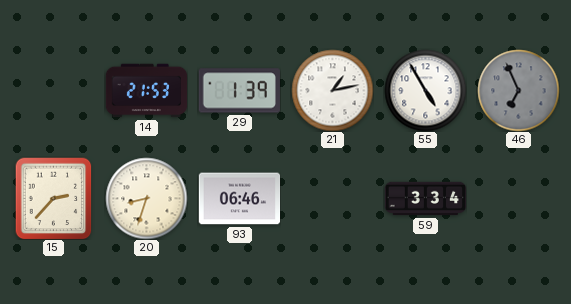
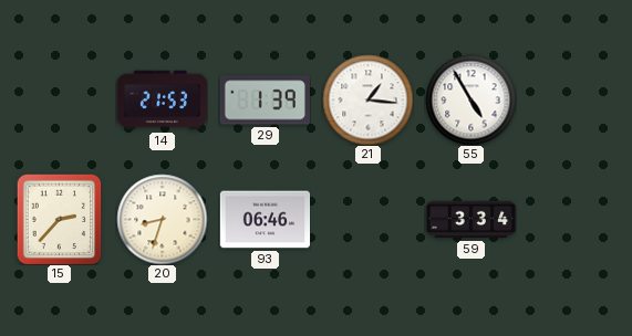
21: 1:13 -> 1:16 (367, 99)
46: 6:56 -> none (518, 90)
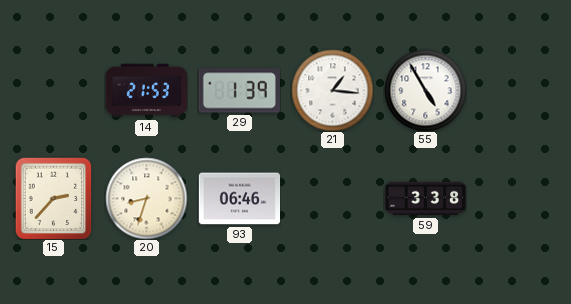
59: 3:34 -> 3:38 (425, 199)
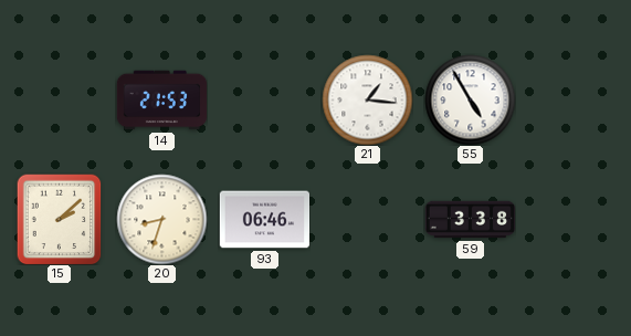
29: 1:39 -> none (239, 91)
15: 2:37 -> 2:08 (60, 219)
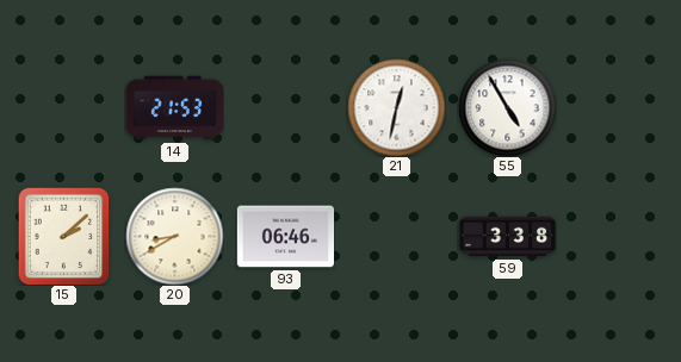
21: 1:16 -> 12:32 (396, 107)
20: 8:33 -> 8:40 (174, 236)
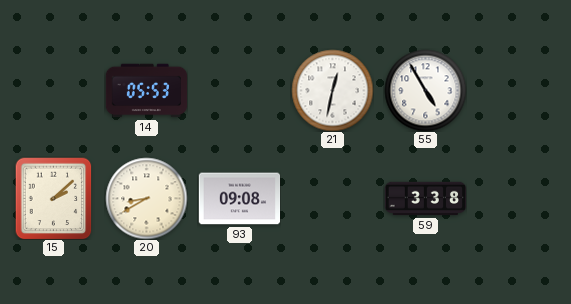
14: 21:53 -> 05:53 (146, 91)
93: 06:46 -> 09:08 (239, 199)
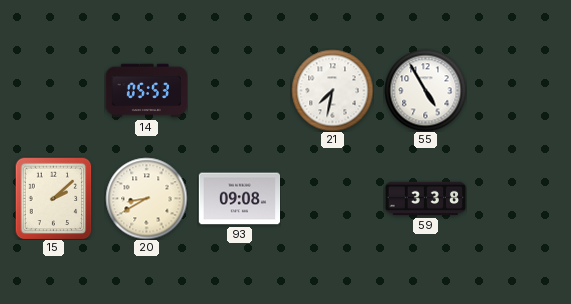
21: 12:32 -> 7:32 (332, 90)
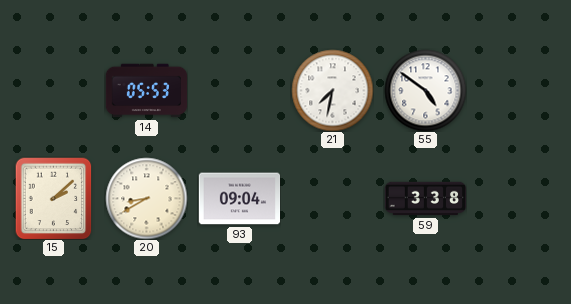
55: 4:55 -> 4:51 (425, 90)
93: 09:08 -> 09:04 (239, 199)
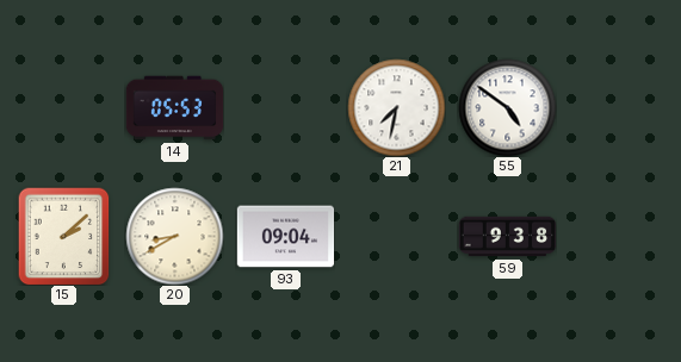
59: 3:38 -> 9:38 (507, 237)
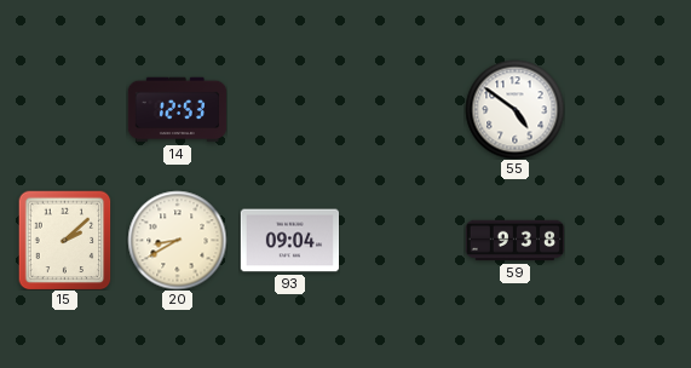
14: 05:53 -> 12:53 (177, 110)
21: 7:32 -> none (396, 107)
